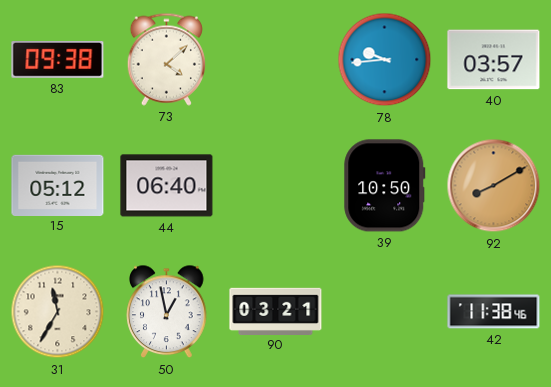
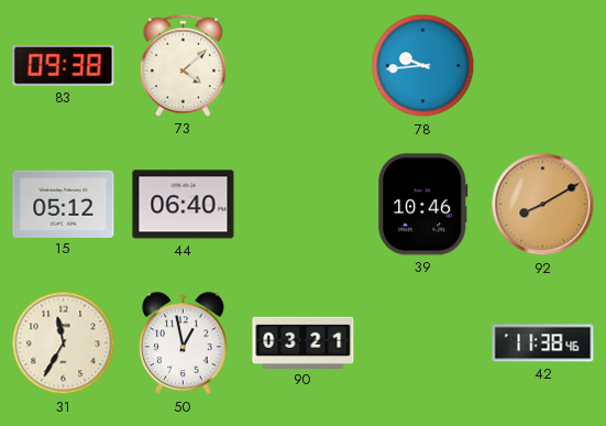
40: 03:57 -> none (494, 60)
39: 10:50 -> 10:46 (423, 205)
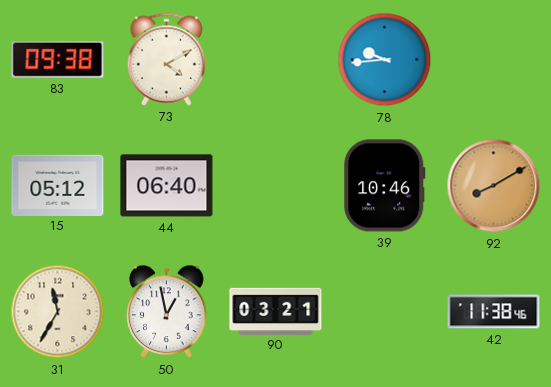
73: 4:08 -> 4:10 (166, 59)
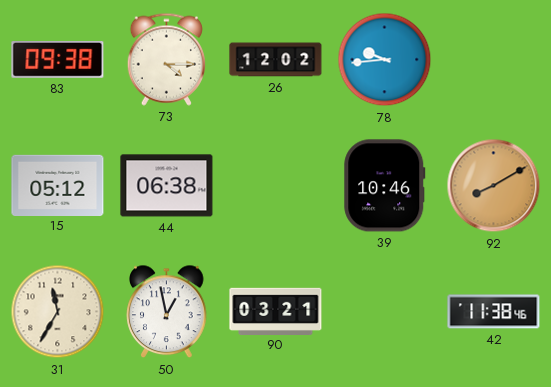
73: 4:10 -> 4:15 (166, 59)
26: none -> 12:02 (276, 60)
44: 06:40 -> 06:38 (167, 186)
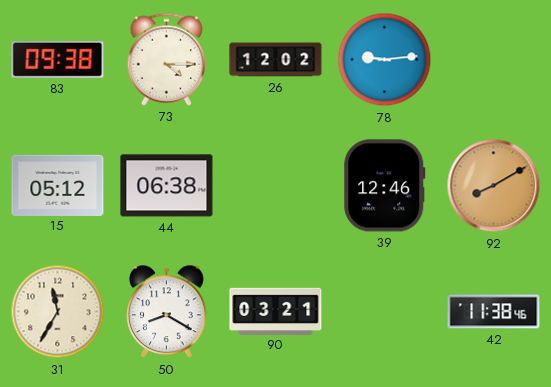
78: 9:44 -> 9:14 (385, 60)
39: 10:46 -> 12:46 (385, 186)
50: 12:58 -> 8:20 (167, 312)
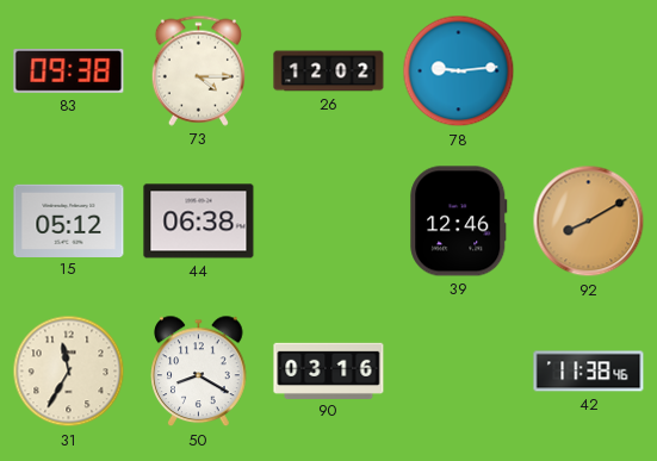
90: 03:21 -> 03:16 (329, 370)
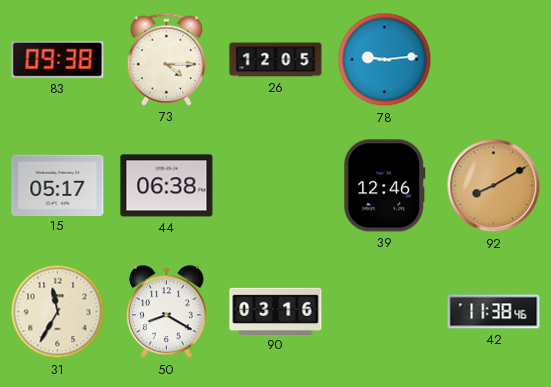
26: 12:02 -> 12:05 (276, 60)
15: 05:12 -> 05:17 (58, 185)
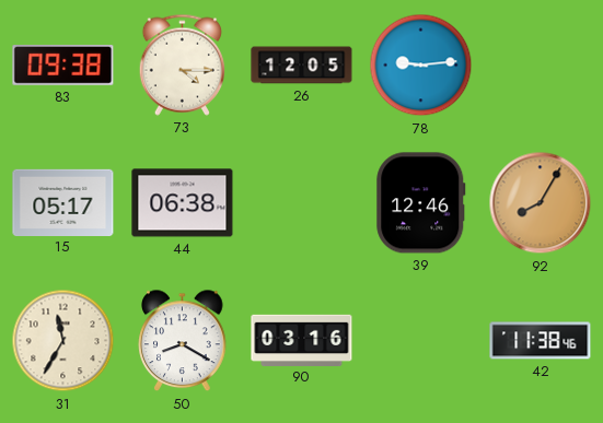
92: 8:10 -> 8:05 (541, 203)
